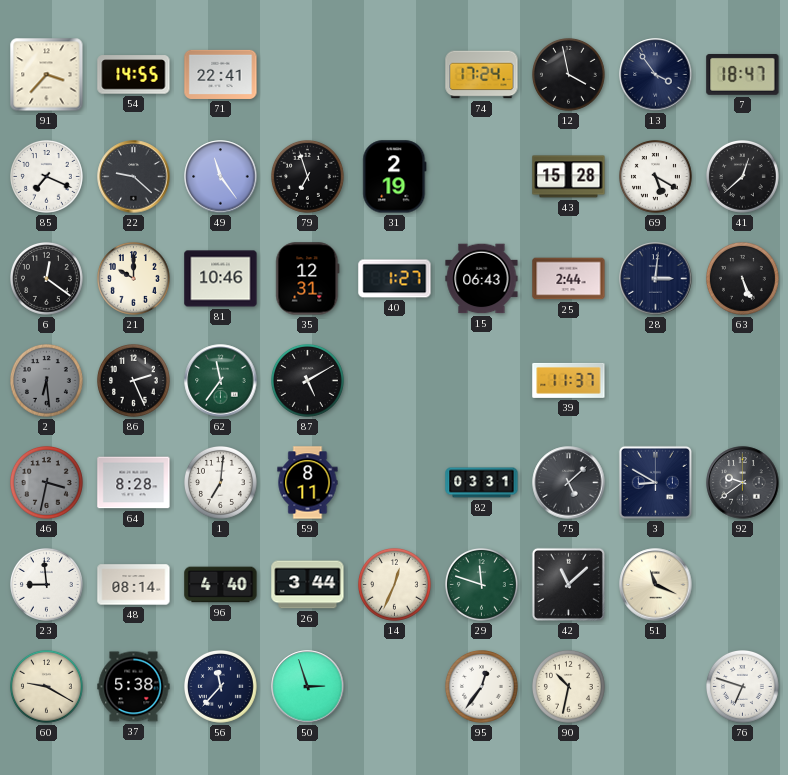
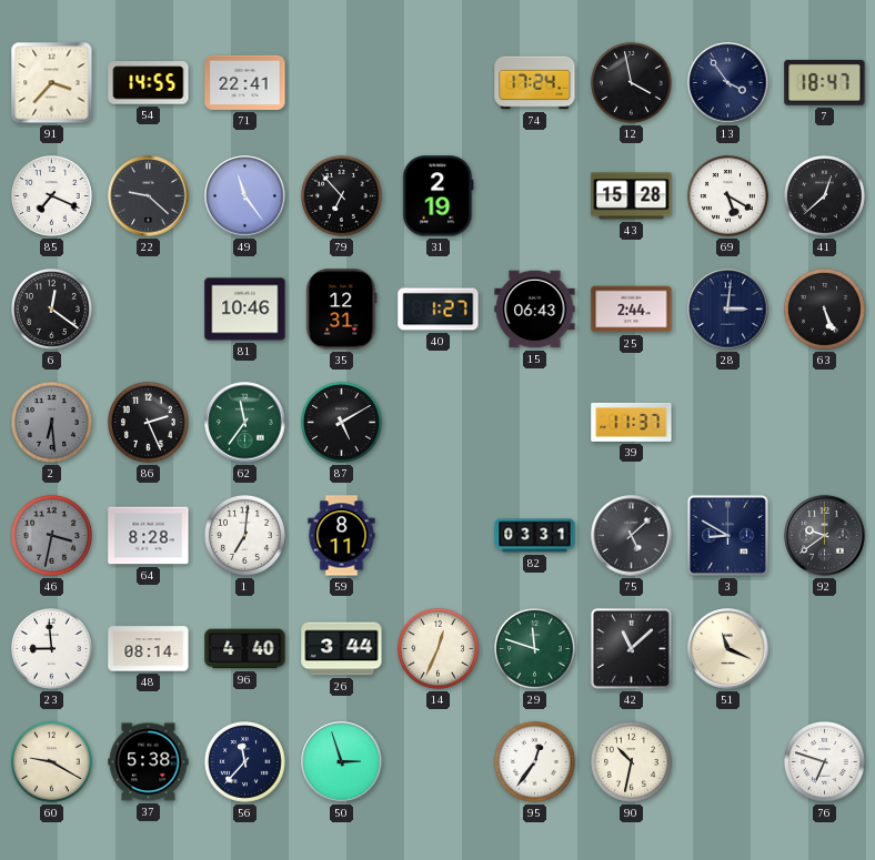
79: 6:57 -> 6:53 (342, 196)
21: 10:00 -> none (134, 279)
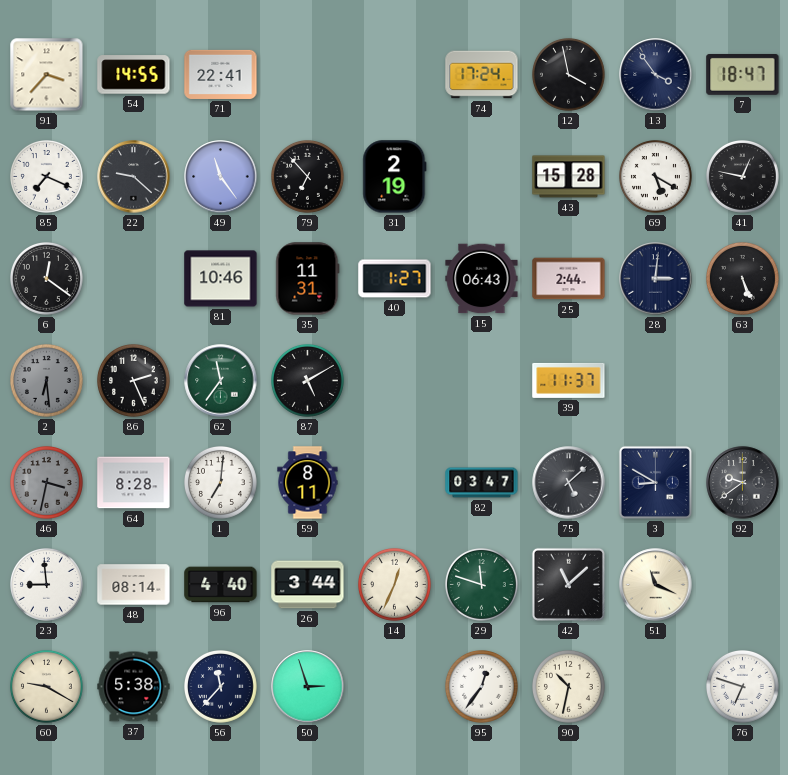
41: 12:38 -> 12:47 (743, 177)
35: 12:31 -> 11:31 (308, 279)
82: 03:31 -> 03:47 (482, 483)
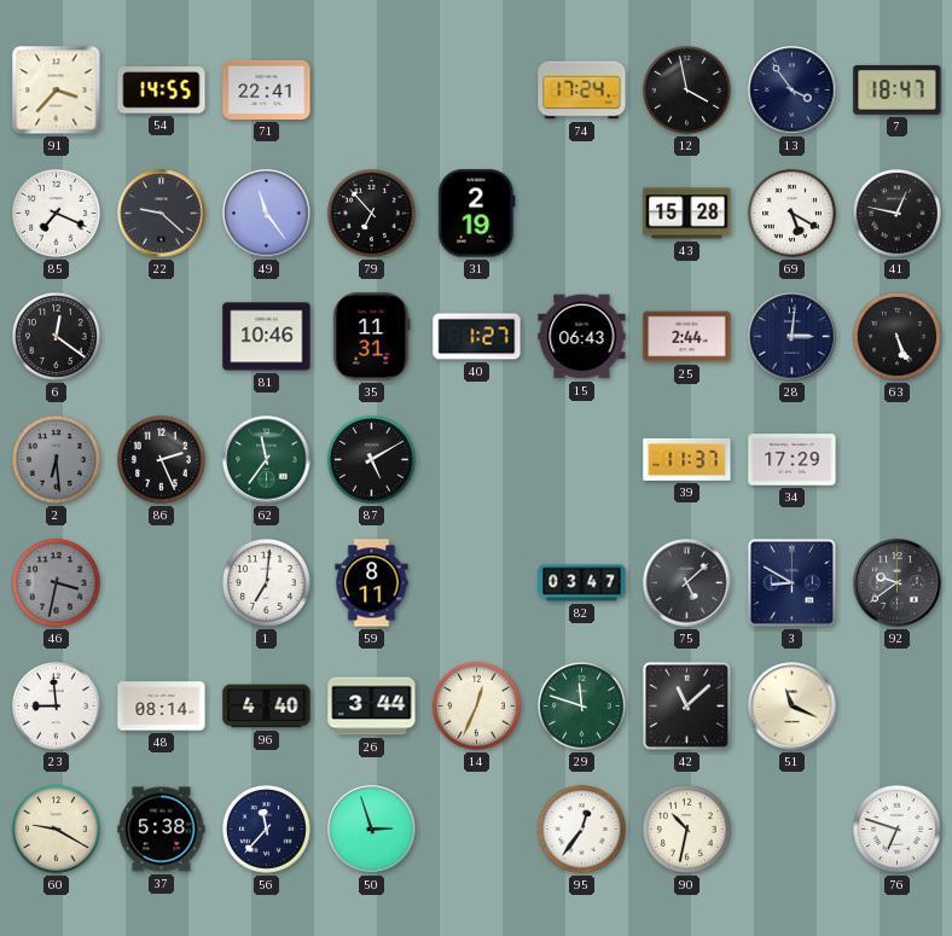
34: none -> 17:29 (793, 460)
64: 8:28 -> none (134, 483)
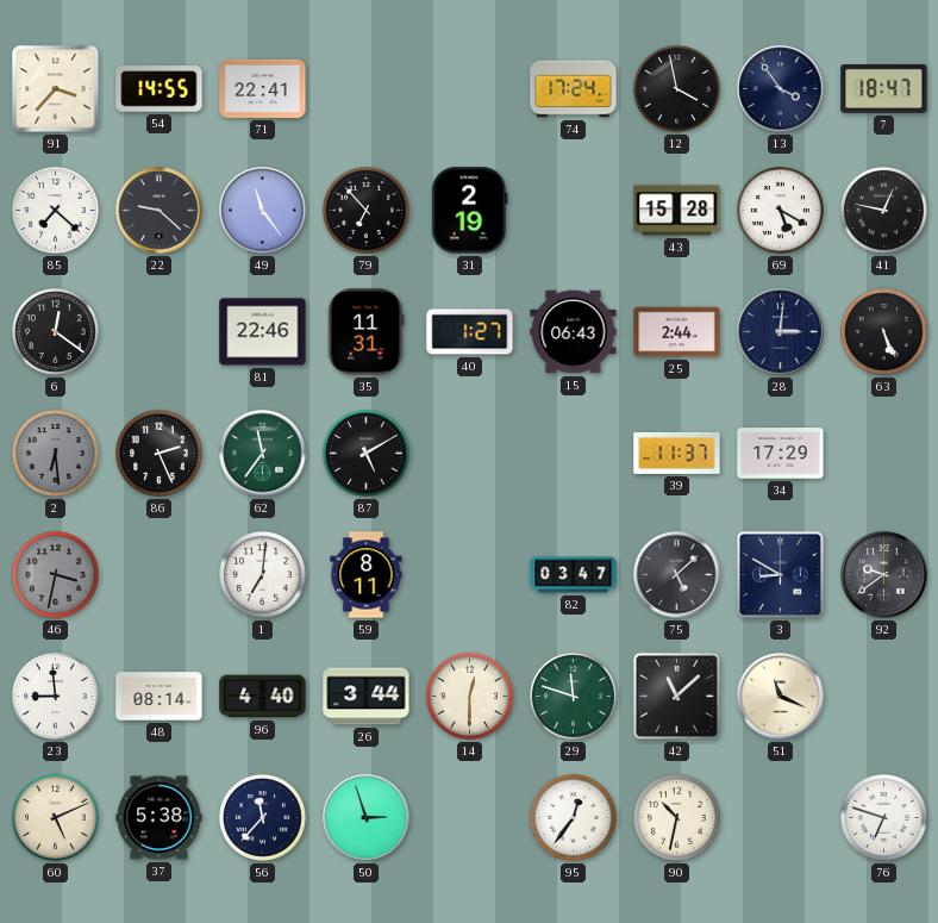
85: 7:19 -> 7:22 (56, 211)
81: 10:46 -> 22:46 (263, 332)
14: 12:34 -> 12:30 (470, 697)
60: 9:20 -> 5:11 (56, 818)
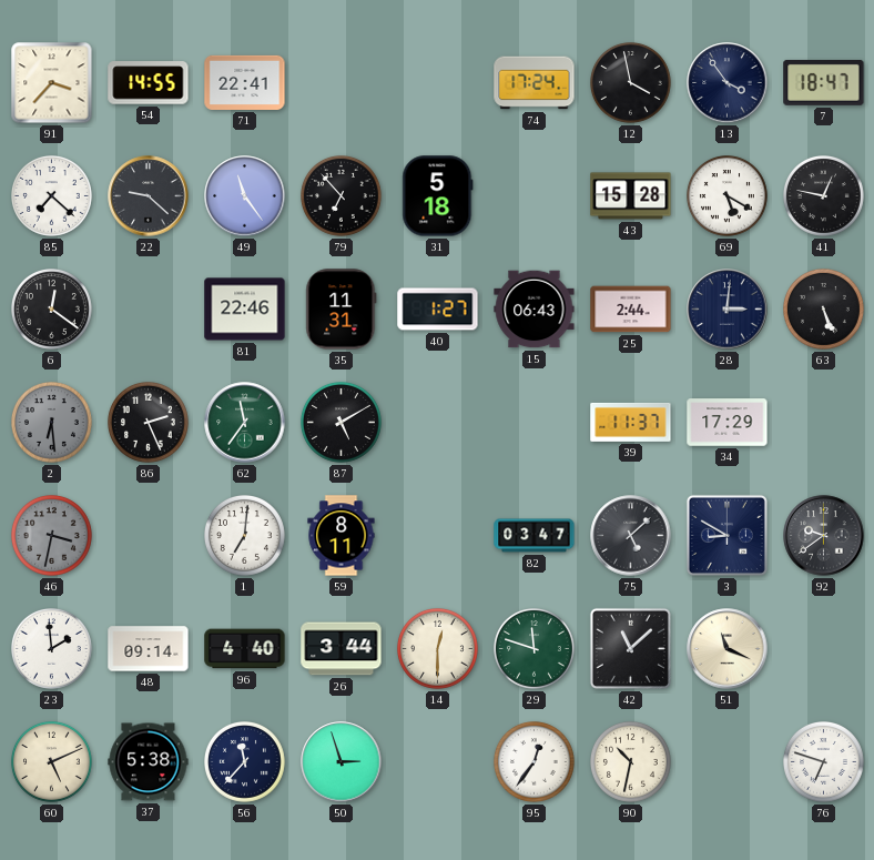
31: 2:19 -> 5:18 (438, 196)
23: 8:59 -> 1:59 (52, 649)
48: 08:14 -> 09:14 (149, 649)
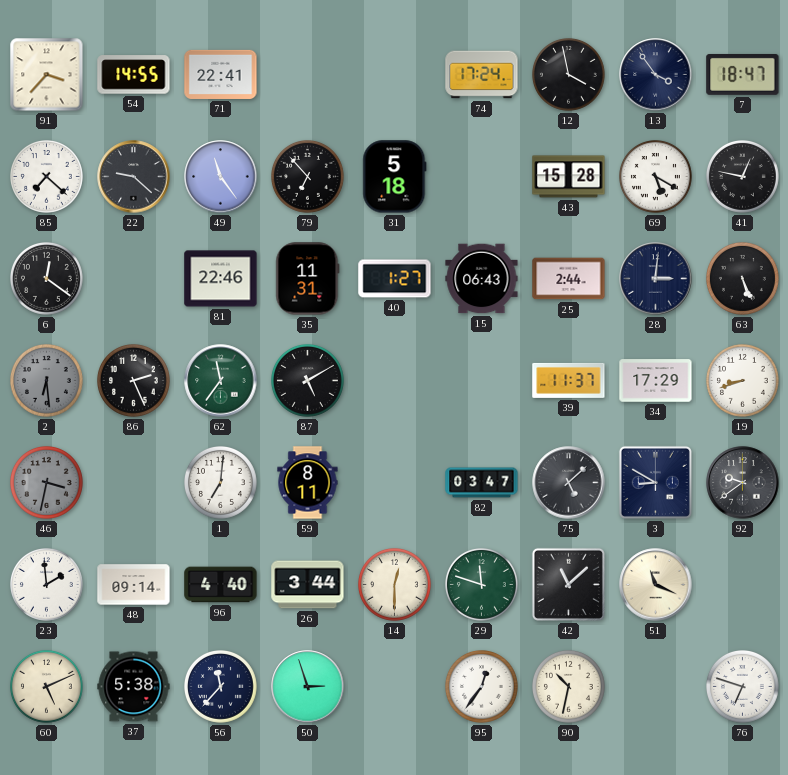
19: none -> 8:42 (743, 381)
